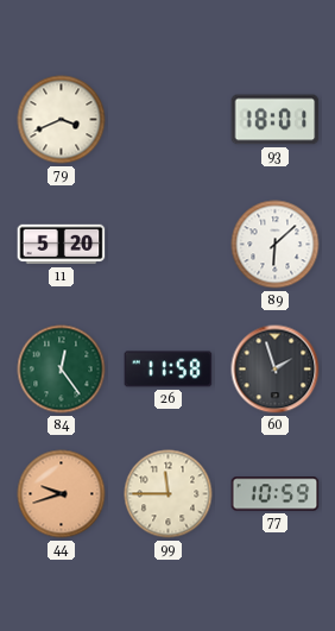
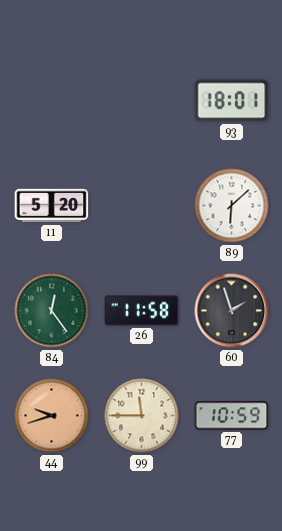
79: 3:41 -> none (62, 120)
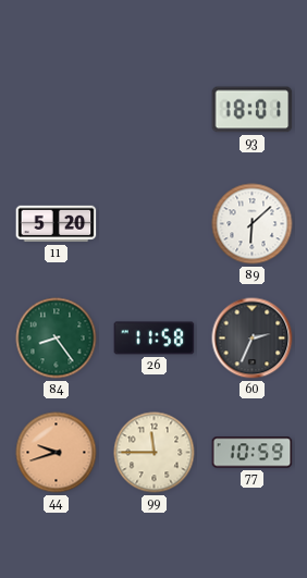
84: 12:24 -> 8:24 (57, 339)
60: 1:57 -> 2:34 (253, 339)
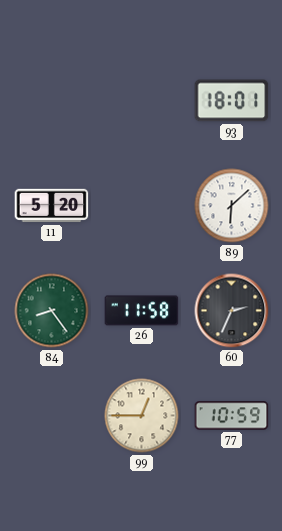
44: 9:42 -> none (57, 453)
99: 11:45 -> 12:45 (142, 416)
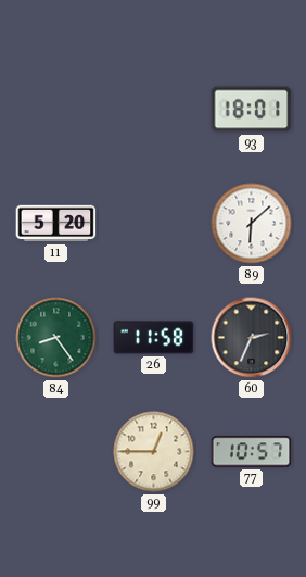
77: 10:59 -> 10:57 (252, 452)
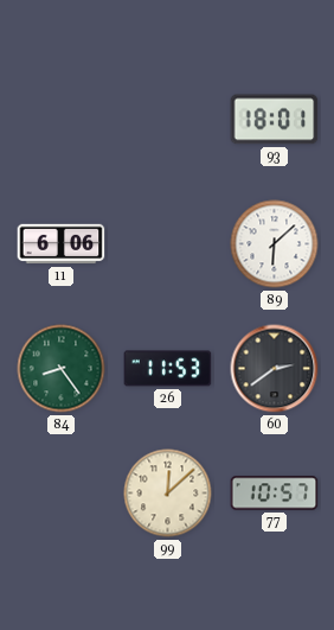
11: 5:20 -> 6:06 (62, 244)
26: 11:58 -> 11:53 (168, 369)
60: 2:34 -> 2:39 (275, 369)
99: 12:45 -> 12:08 (168, 494)
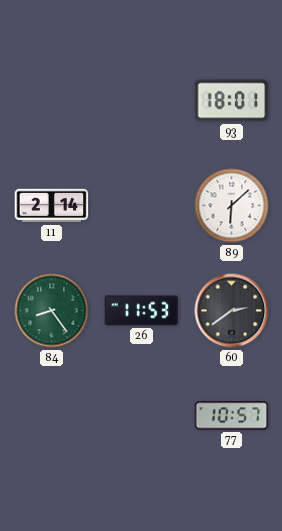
11: 6:06 -> 2:14 (52, 206)
99: 12:08 -> none (168, 494)
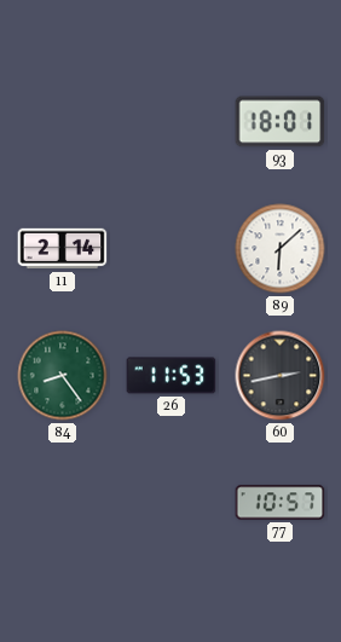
60: 2:39 -> 2:43 (281, 376)
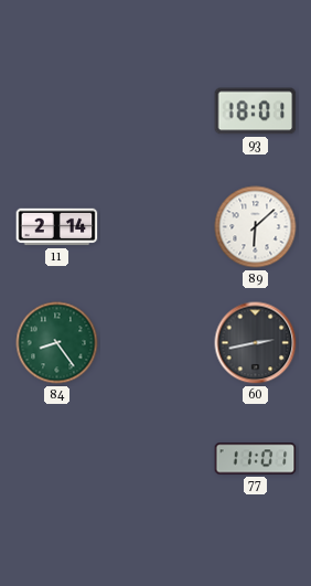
26: 11:53 -> none (172, 376)
77: 10:57 -> 11:01 (256, 459)
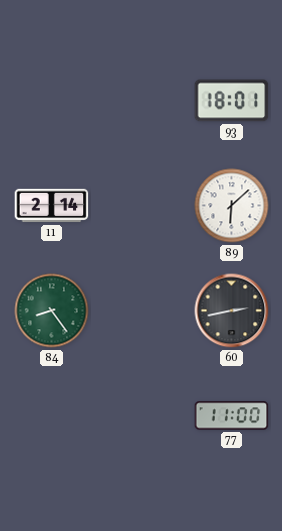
77: 11:01 -> 11:00 (232, 416)
